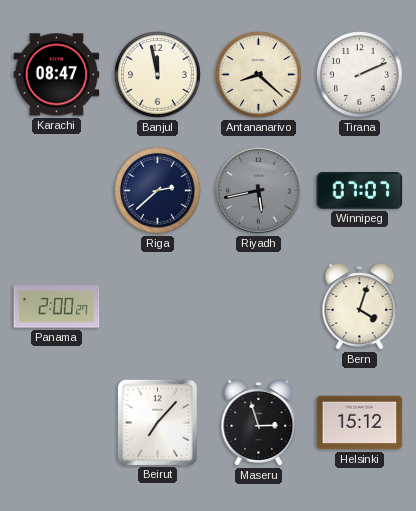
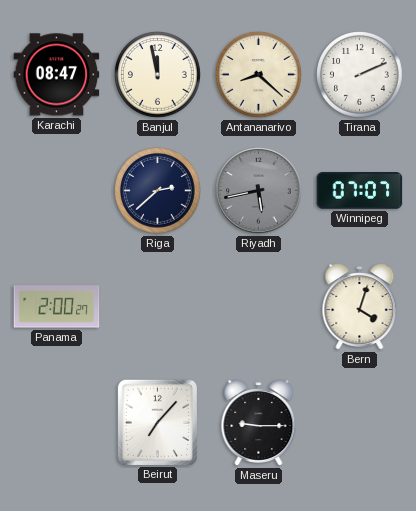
Maseru: 2:57 -> 9:15 (259, 423)
Helsinki: 15:12 -> none (360, 423)
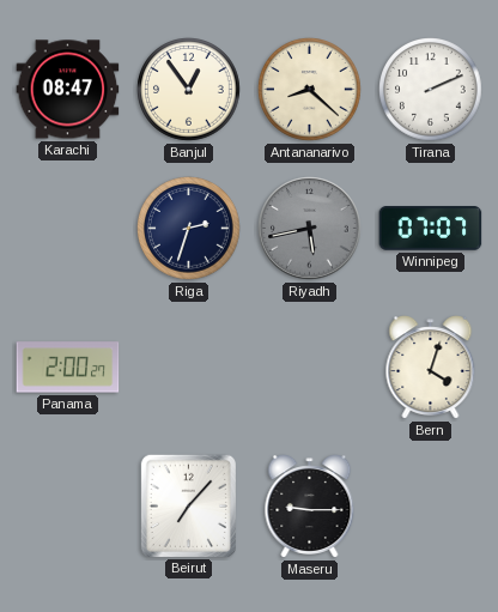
Banjul: 11:58 -> 12:54 (189, 90)
Riga: 2:38 -> 2:33 (189, 229)
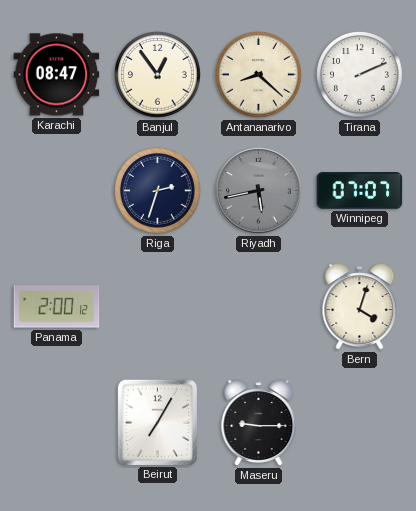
Panama: 2:00:27 -> 2:00:12 (57, 307)
Beirut: 7:07 -> 7:05 (157, 422)
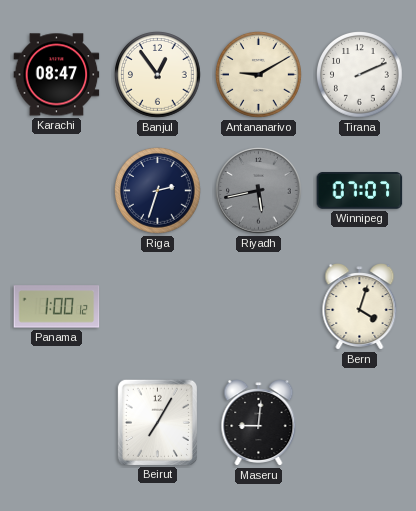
Antananarivo: 8:22 -> 9:10 (259, 75)
Panama: 2:00 -> 1:00 (57, 307)
Maseru: 9:15 -> 9:01 (259, 423)
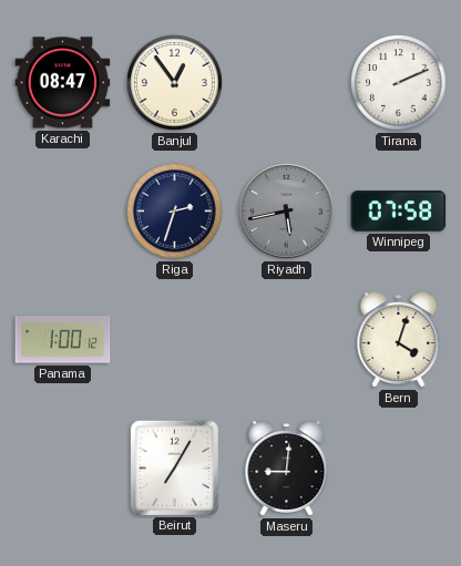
Antananarivo: 9:10 -> none (259, 75)
Winnipeg: 07:07 -> 07:58 (399, 212)
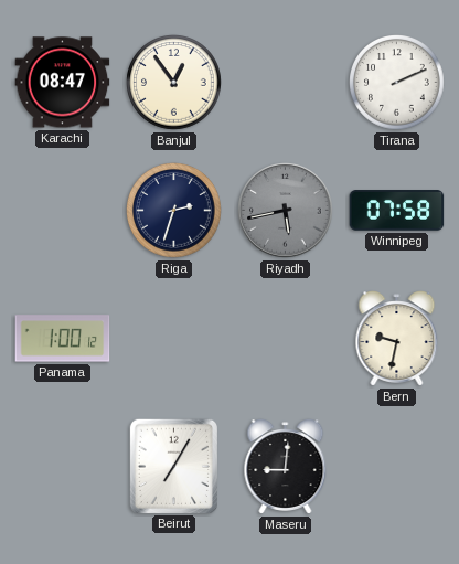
Bern: 4:03 -> 9:32 (397, 339)
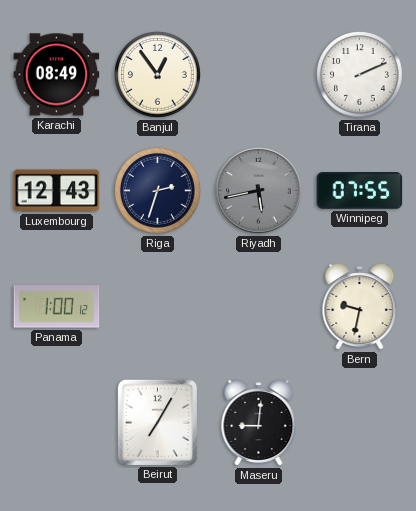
Karachi: 08:47 -> 08:49 (57, 75)
Luxembourg: none -> 12:43 (57, 191)
Winnipeg: 07:58 -> 07:55 (360, 191)
